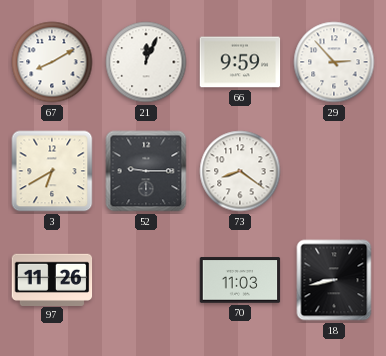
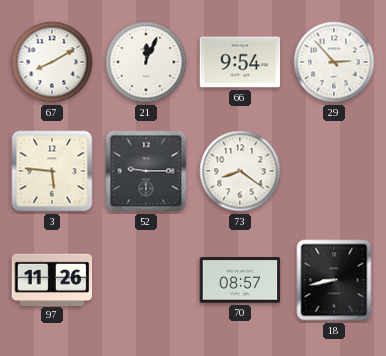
66: 9:59 -> 9:54 (240, 62)
3: 6:40 -> 5:46 (52, 171)
70: 11:03 -> 08:57 (240, 280)
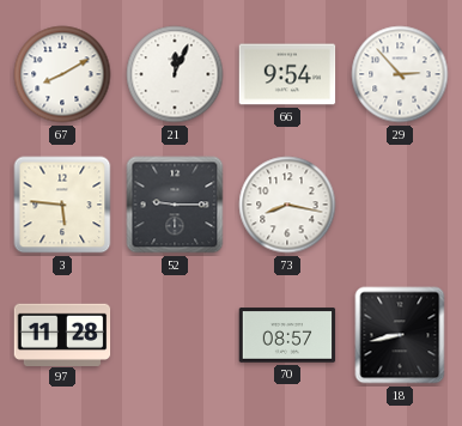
73: 8:21 -> 8:17 (287, 205)
97: 11:26 -> 11:28 (62, 334)
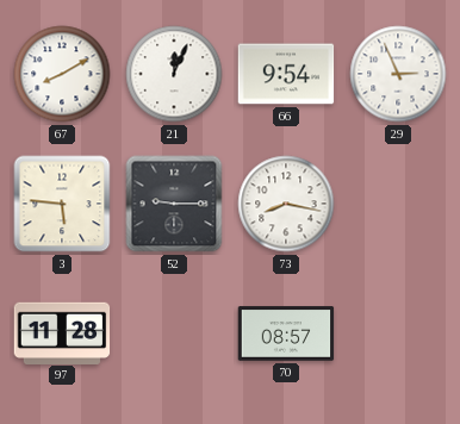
29: 2:53 -> 2:56 (398, 74)
18: 8:43 -> none (400, 335)
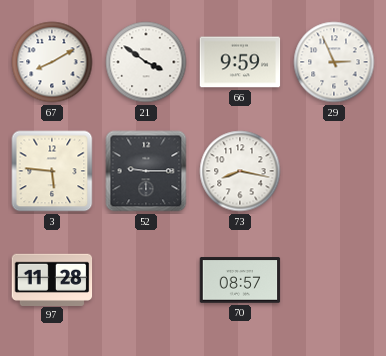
21: 12:04 -> 3:51 (146, 62)
66: 9:54 -> 9:59 (240, 62)
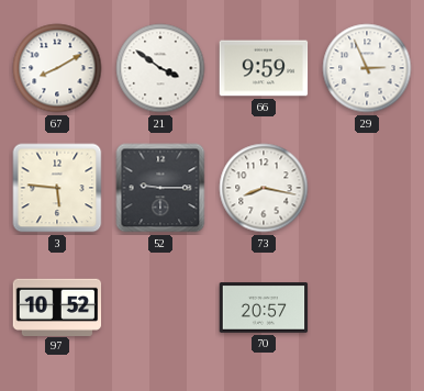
97: 11:28 -> 10:52 (57, 306)
70: 08:57 -> 20:57 (264, 308)
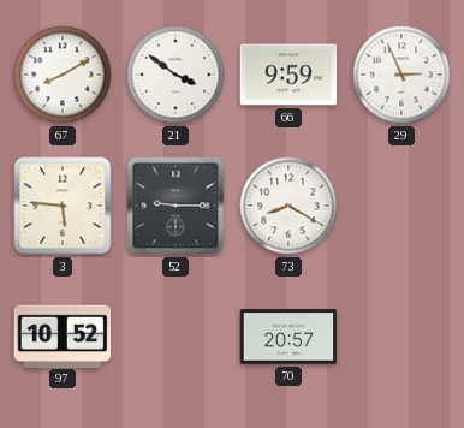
73: 8:17 -> 8:20 (288, 206)
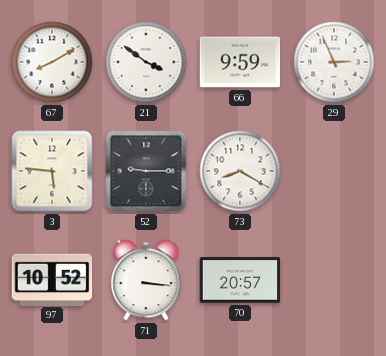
71: none -> 3:16 (146, 280)
